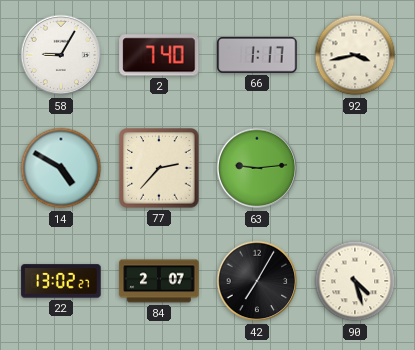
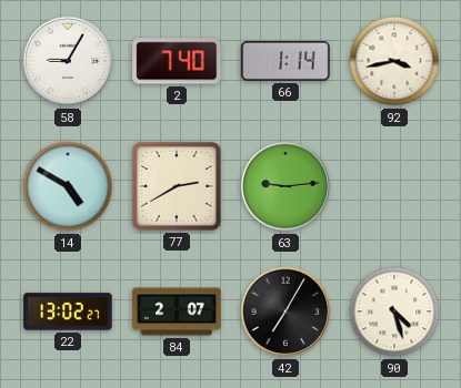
66: 1:17 -> 1:14 (285, 61)
77: 2:37 -> 2:40 (177, 186)
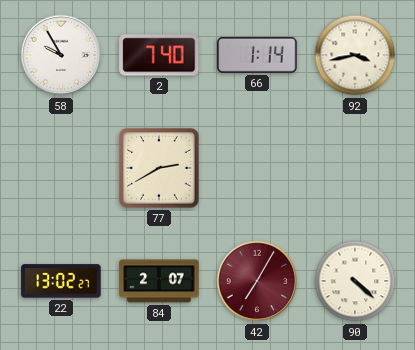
58: 9:05 -> 9:55 (61, 55)
14: 4:50 -> none (68, 186)
63: 9:14 -> none (285, 186)
42 dial: black -> burgundy (257, 281)
90: 4:27 -> 4:22 (355, 281)
